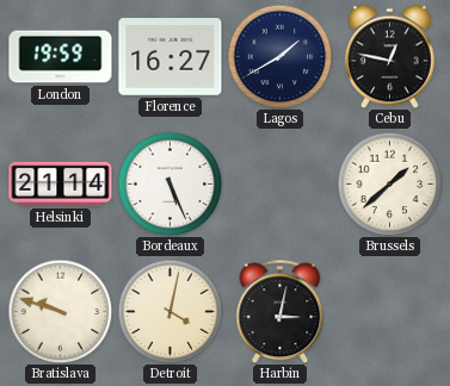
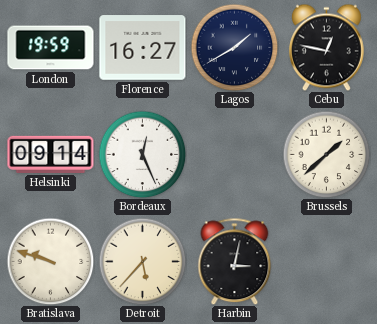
Helsinki: 21:14 -> 09:14 (51, 154)
Bordeaux: 5:26 -> 12:26 (142, 154)
Detroit: 4:02 -> 5:37 (142, 261)
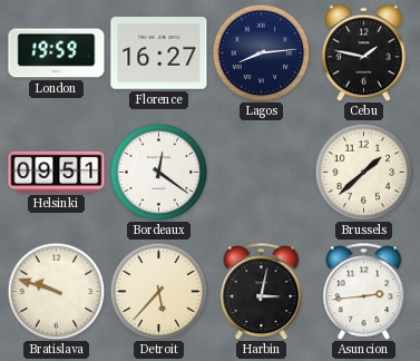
Lagos: 1:40 -> 8:14 (261, 52)
Cebu: 12:47 -> 1:47 (363, 52)
Helsinki: 09:14 -> 09:51 (57, 172)
Bordeaux: 12:26 -> 12:21 (158, 172)
Asuncion: none -> 2:44 (364, 291)
